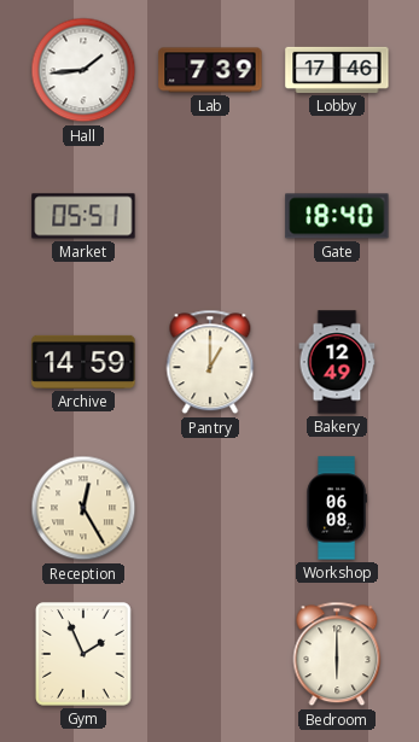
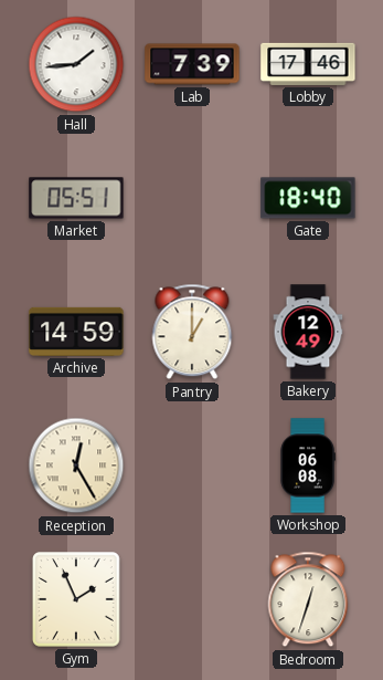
Bedroom: 6:00 -> 12:33 (308, 599)
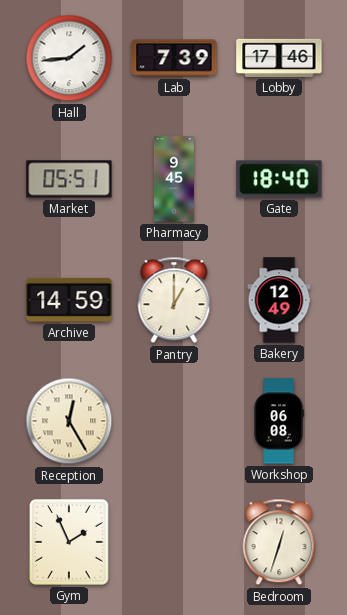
Pharmacy: none -> 9:45 (174, 179)
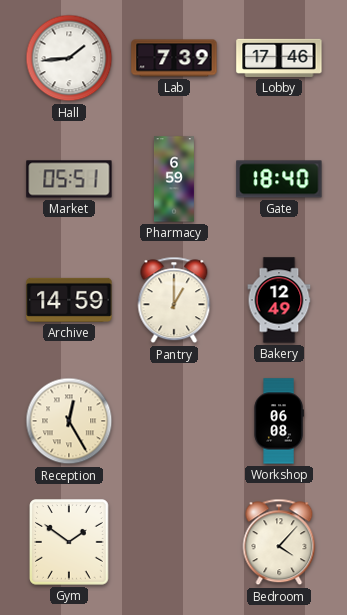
Pharmacy: 9:45 -> 6:59 (174, 179)
Gym: 1:56 -> 1:51 (69, 542)
Bedroom: 12:33 -> 4:07 (279, 542)
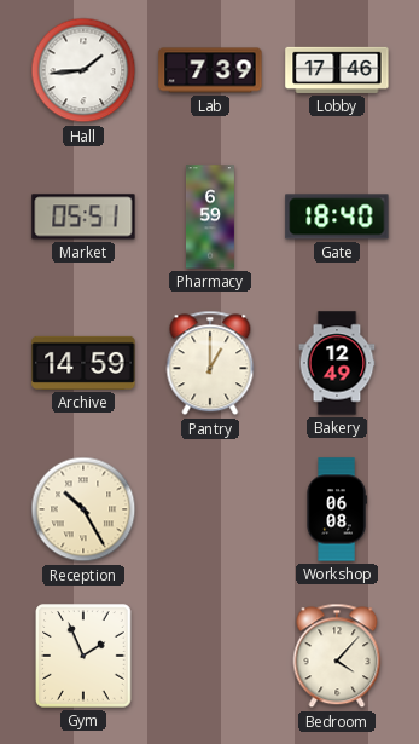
Reception: 12:25 -> 10:25 (83, 509)
Gym: 1:51 -> 1:56 (83, 656)
